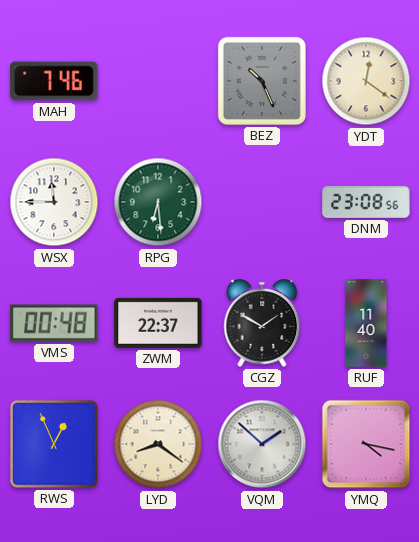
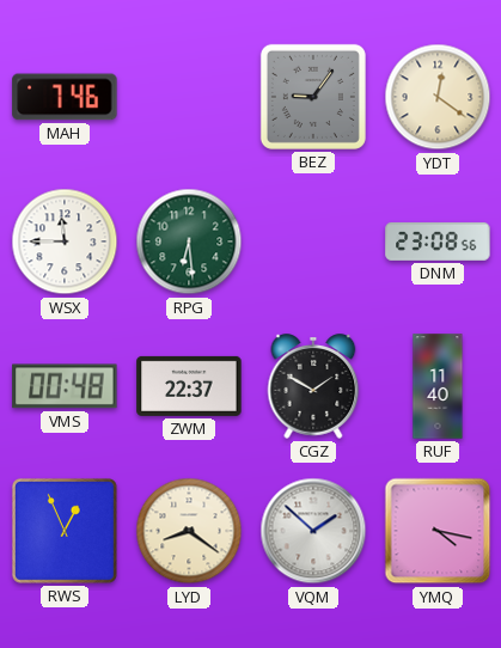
BEZ: 10:26 -> 9:06 (313, 97)
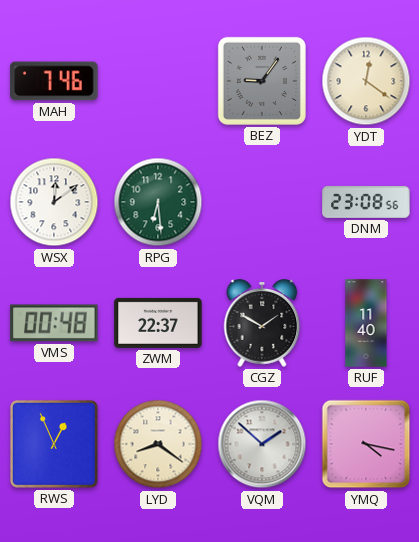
WSX: 11:45 -> 12:09 (54, 202)
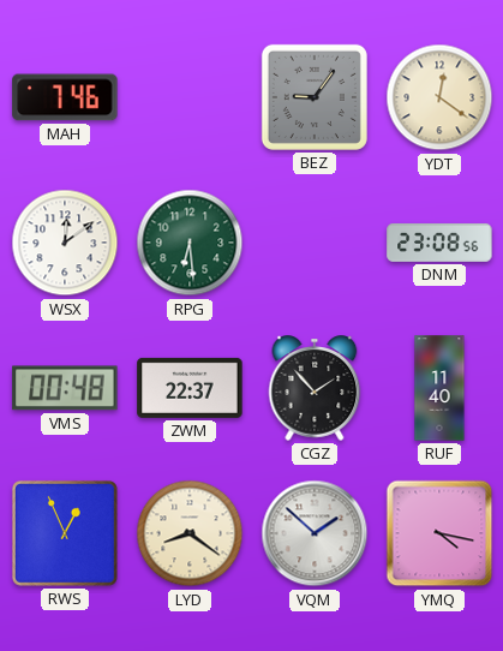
CGZ: 1:50 -> 1:53 (315, 388)
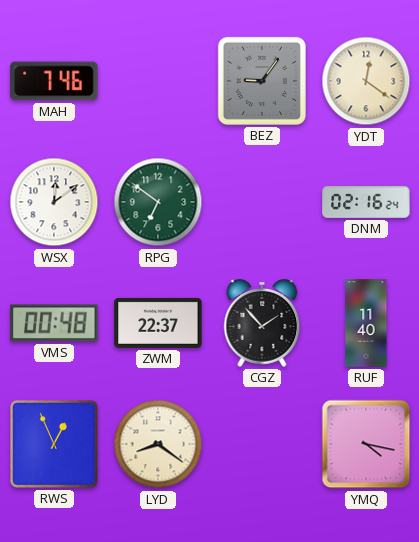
RPG: 6:29 -> 6:51 (158, 202)
DNM: 23:08 -> 02:16 (366, 202)
VQM: 1:52 -> none (315, 533)
